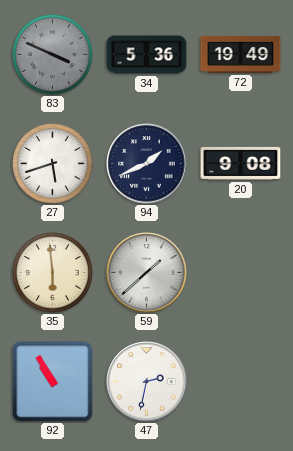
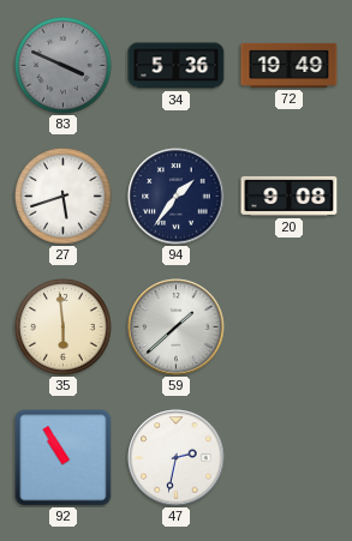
94: 1:41 -> 1:36 (177, 197)
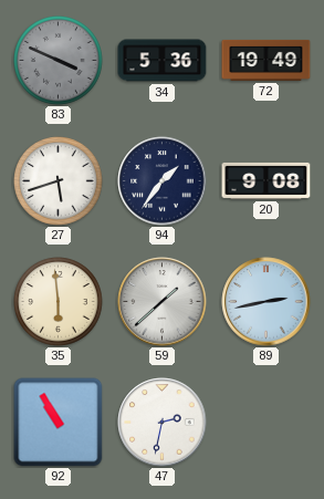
89: none -> 2:43 (266, 302)
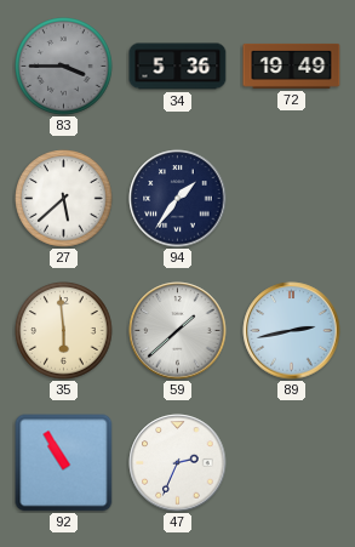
83: 3:49 -> 3:45 (64, 67)
27: 5:42 -> 5:38 (64, 199)
20: 9:08 -> none (266, 180)
47: 2:32 -> 2:34 (178, 463)
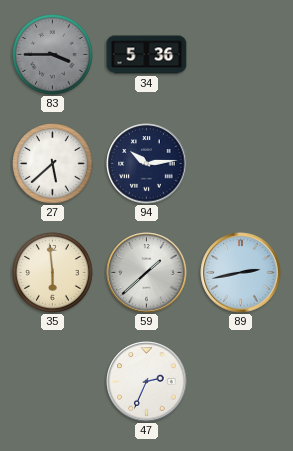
72: 19:49 -> none (292, 65)
94: 1:36 -> 10:14 (147, 164)
92: 10:55 -> none (64, 463)
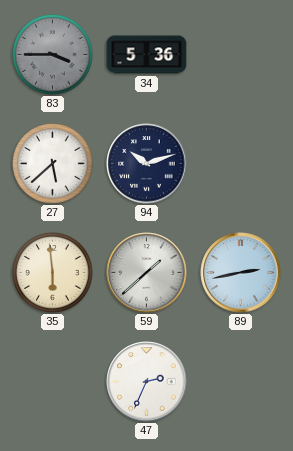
94: 10:14 -> 10:12 (147, 164)
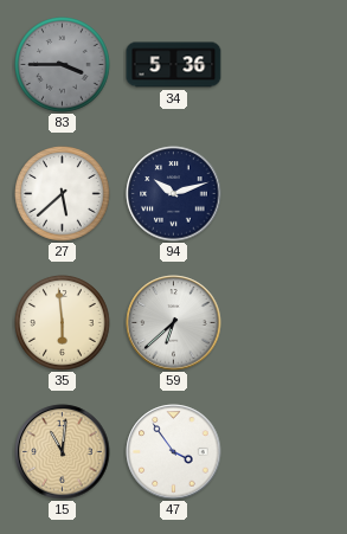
59: 1:38 -> 6:38 (174, 323)
89: 2:43 -> none (241, 273)
15: none -> 11:01 (63, 452)
47: 2:34 -> 3:54 (174, 452)
